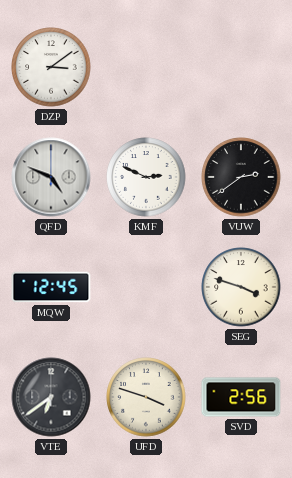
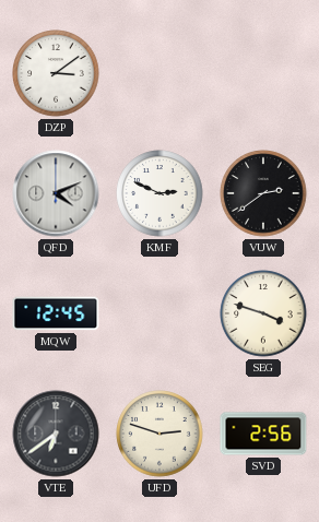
QFD: 4:49 -> 4:11 (56, 193)
UFD: 3:48 -> 2:48 (159, 434)
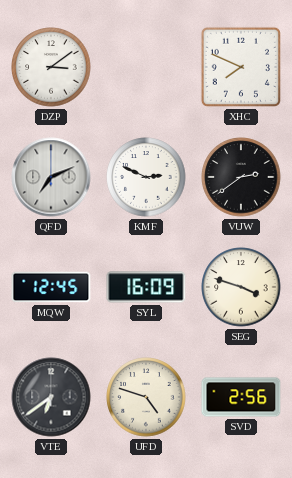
XHC: none -> 7:49 (241, 67)
QFD: 4:11 -> 7:11 (51, 177)
SYL: none -> 16:09 (146, 287)
UFD: 2:48 -> 4:48 (146, 397)
